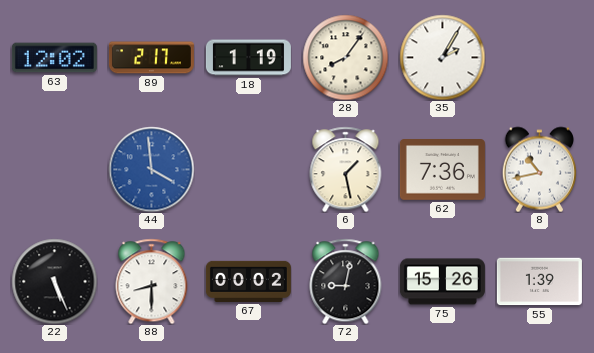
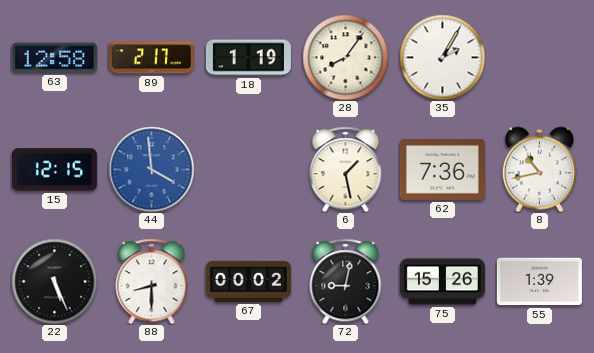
63: 12:02 -> 12:58 (54, 58)
15: none -> 12:15 (54, 170)
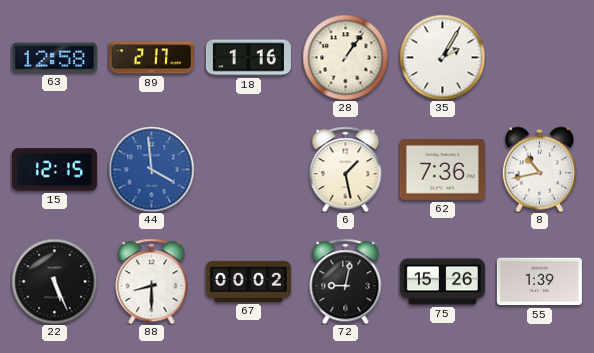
18: 1:19 -> 1:16 (248, 58)
28: 8:06 -> 1:06 (345, 57)
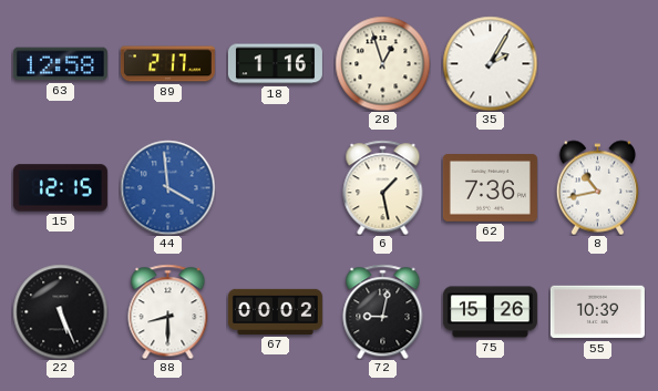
28: 1:06 -> 12:57 (382, 63)
55: 1:39 -> 10:39 (597, 312)
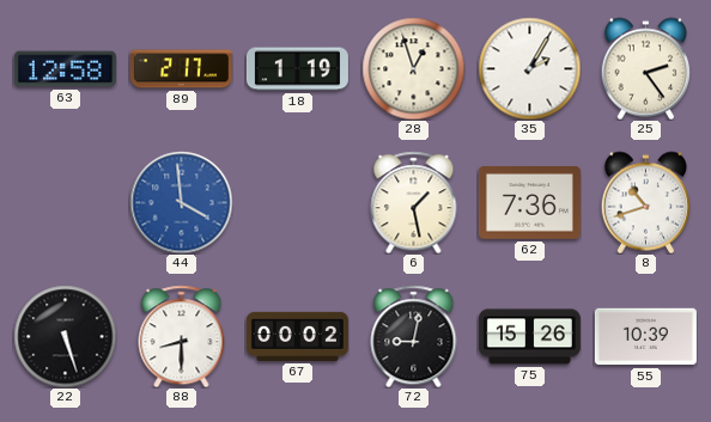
18: 1:16 -> 1:19 (297, 69)
25: none -> 2:24 (645, 68)
15: 12:15 -> none (60, 188)
8: 10:43 -> 10:42 (645, 202)
22: 5:26 -> 5:27 (65, 336)
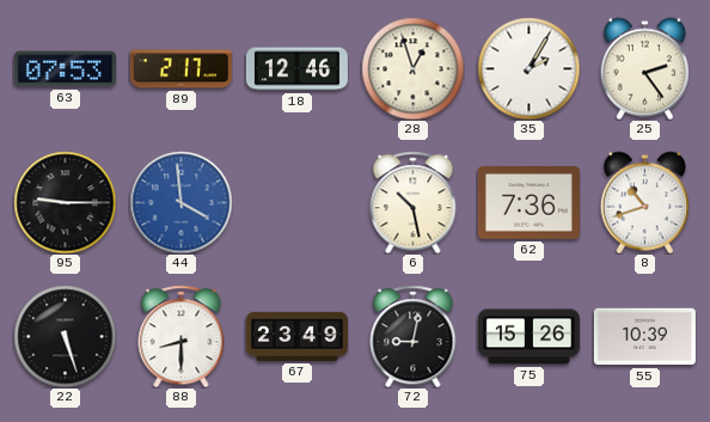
63: 12:58 -> 07:53 (65, 69)
18: 1:19 -> 12:46 (296, 69)
95: none -> 9:15 (65, 202)
6: 1:28 -> 10:28 (414, 202)
67: 00:02 -> 23:49 (296, 336)
